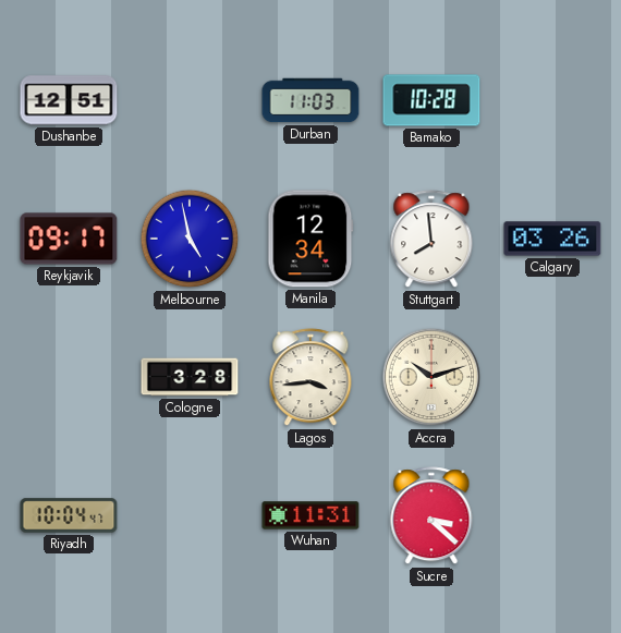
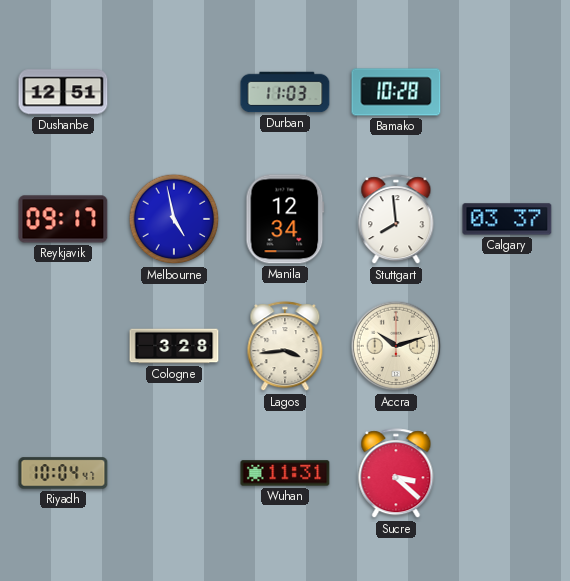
Calgary: 03:26 -> 03:37 (507, 219)
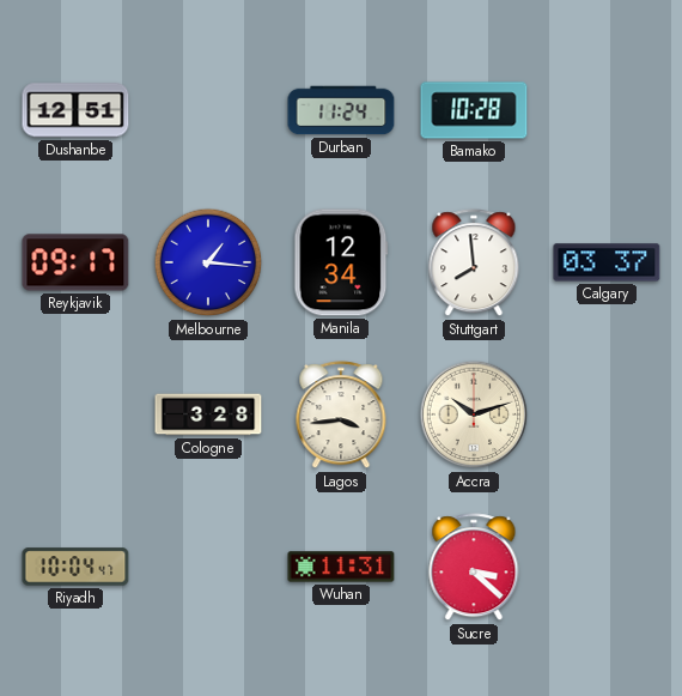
Durban: 11:03 -> 11:24 (341, 110)
Melbourne: 4:58 -> 1:16 (208, 262)
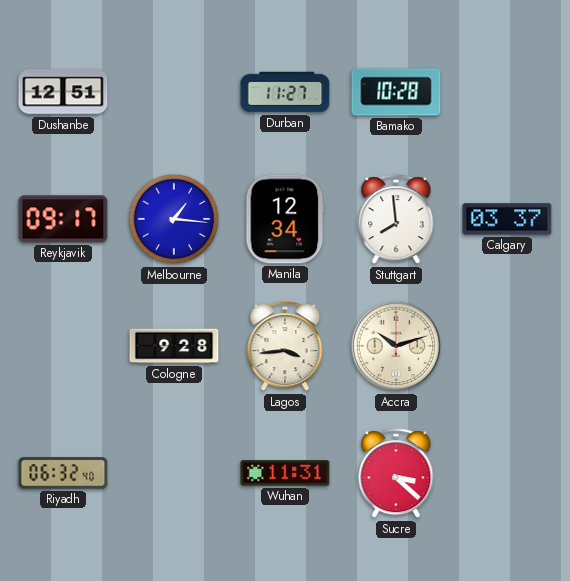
Durban: 11:24 -> 11:27 (285, 92)
Cologne: 3:28 -> 9:28 (174, 346)
Riyadh: 10:04 -> 06:32 (63, 473)
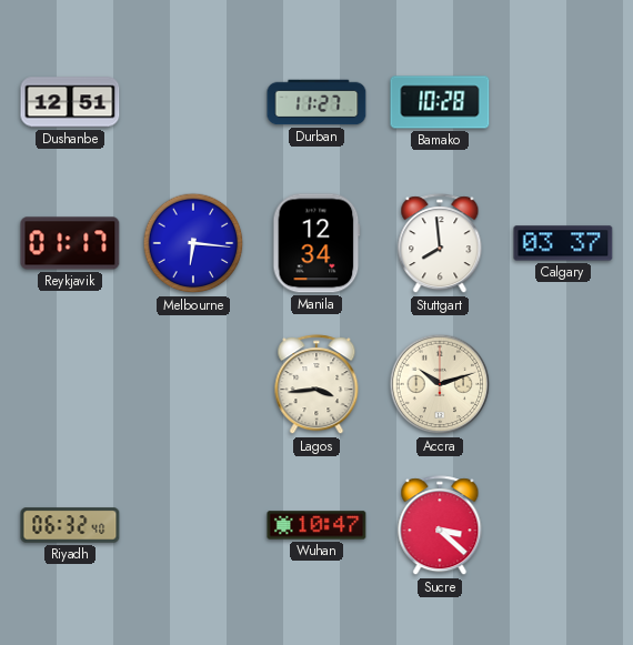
Reykjavik: 09:17 -> 01:17 (70, 243)
Melbourne: 1:16 -> 6:16 (193, 243)
Cologne: 9:28 -> none (174, 346)
Wuhan: 11:31 -> 10:47 (316, 525)
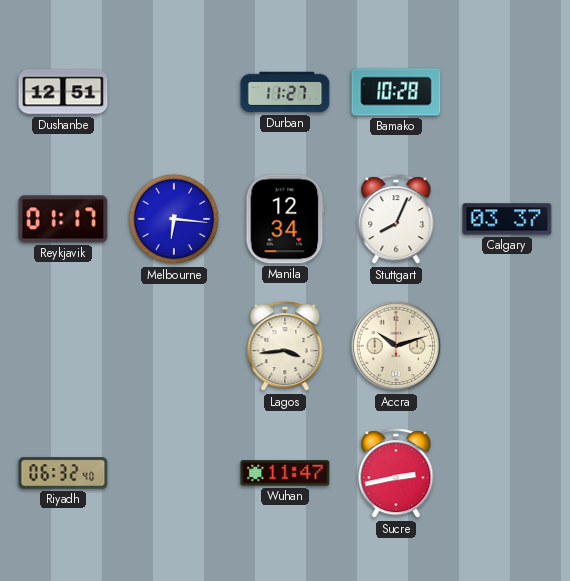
Stuttgart: 7:59 -> 8:04 (396, 220)
Wuhan: 10:47 -> 11:47 (285, 473)
Sucre: 3:22 -> 2:43 (396, 474)
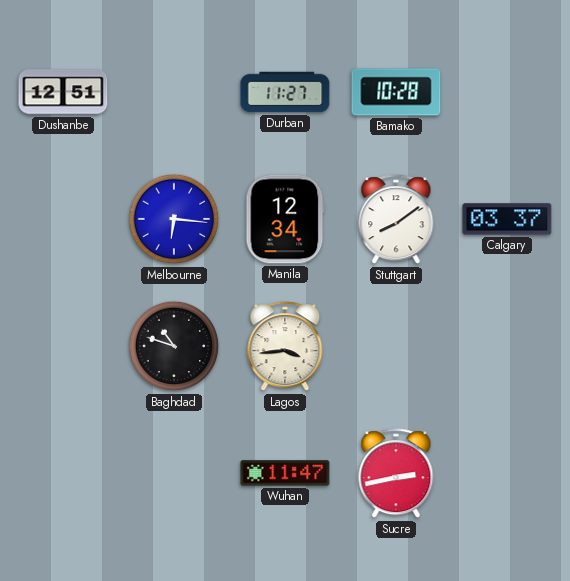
Reykjavik: 01:17 -> none (63, 219)
Stuttgart: 8:04 -> 8:09 (396, 220)
Baghdad: none -> 10:48 (174, 346)
Accra: 10:12 -> none (396, 346)
Riyadh: 06:32 -> none (63, 473)
